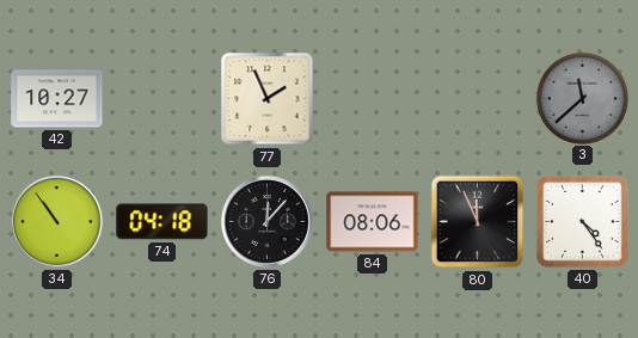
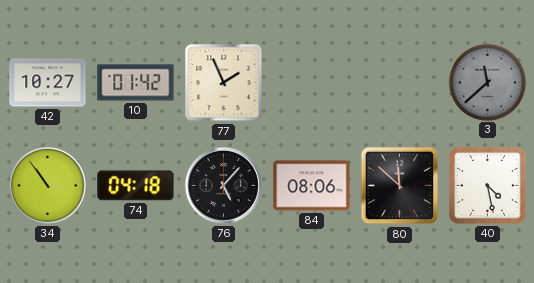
10: none -> 01:42 (136, 83)
76: 12:07 -> 5:07 (224, 186)
80: 11:56 -> 11:52 (400, 186)
40: 4:24 -> 4:28 (487, 185)
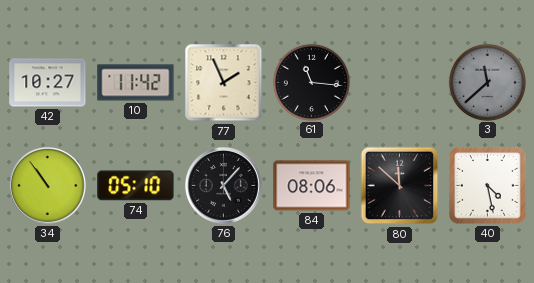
10: 01:42 -> 11:42 (136, 83)
61: none -> 11:16 (311, 82)
74: 04:18 -> 05:10 (136, 186)
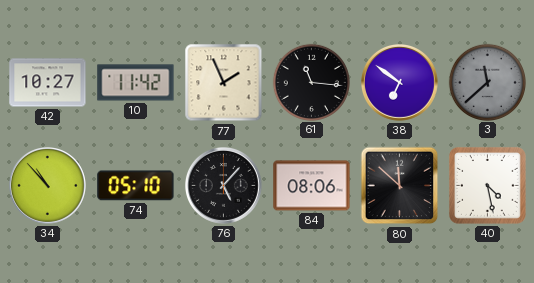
38: none -> 6:51 (400, 83)
34: 10:54 -> 10:53 (48, 186)
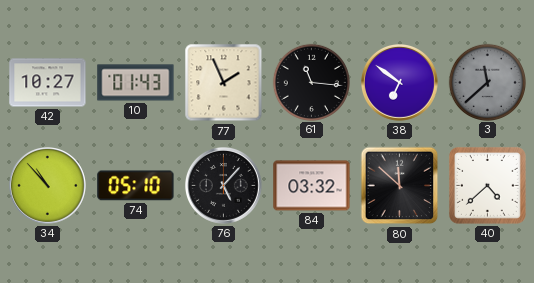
10: 11:42 -> 01:43 (136, 83)
84: 08:06 -> 03:32 (312, 186)
40: 4:28 -> 4:38 (487, 185)
